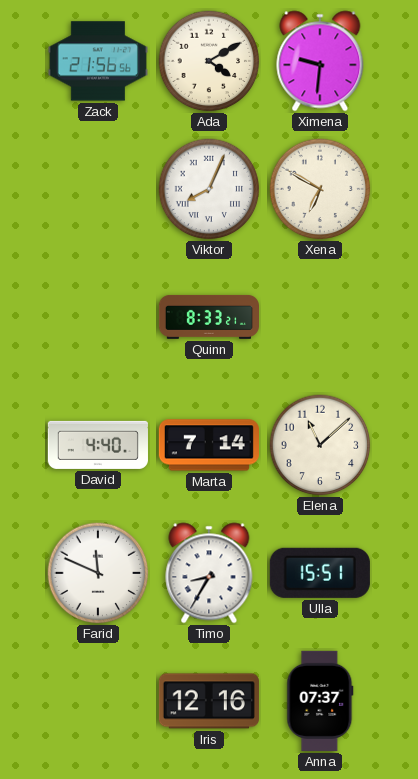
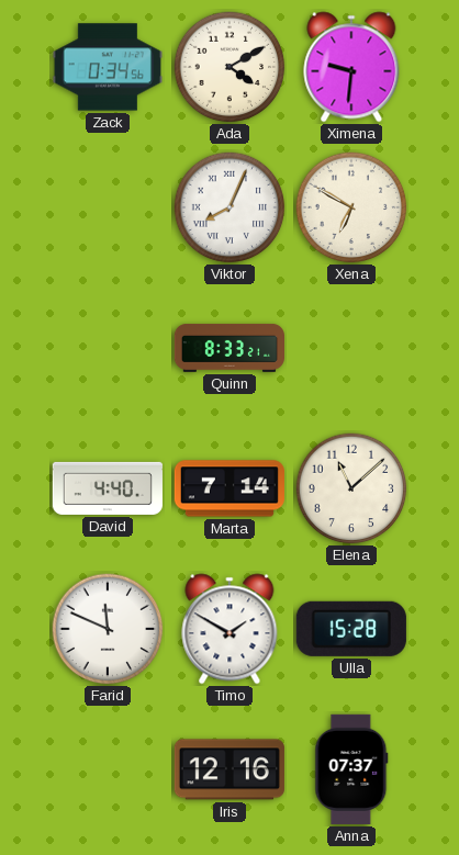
Zack: 21:56 -> 0:34 (108, 67)
Timo: 8:35 -> 1:50 (229, 629)
Ulla: 15:51 -> 15:28 (351, 629)
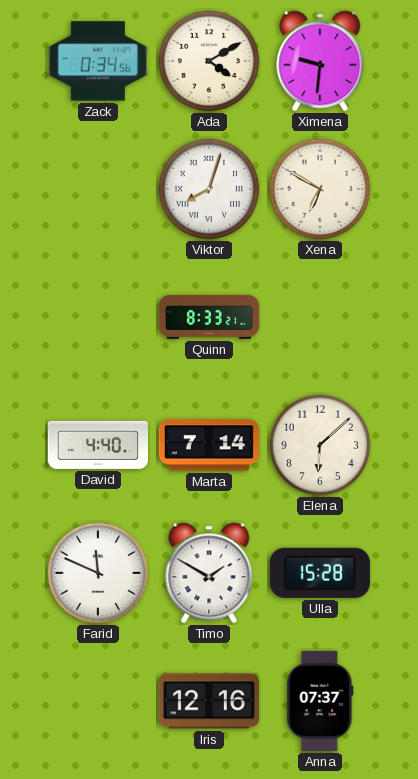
Viktor: 8:04 -> 8:03 (209, 189)
Elena: 11:08 -> 6:08 (320, 445)
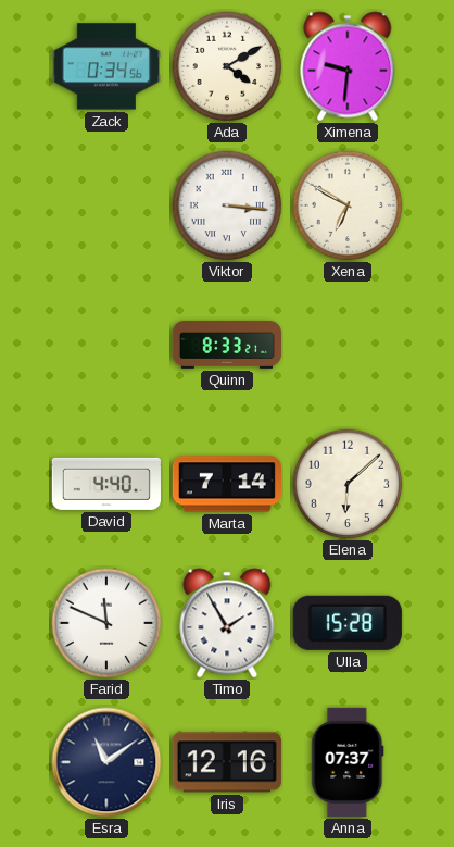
Viktor: 8:03 -> 3:16 (227, 205)
Timo: 1:50 -> 1:55 (227, 623)
Esra: none -> 11:09 (106, 762)
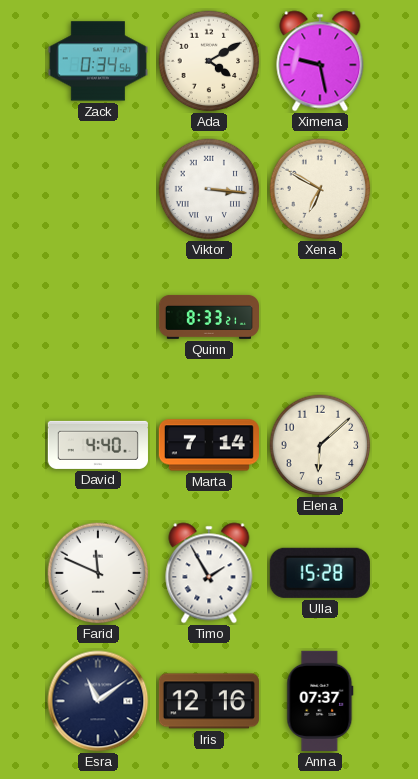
Ximena: 9:31 -> 9:28 (320, 61)
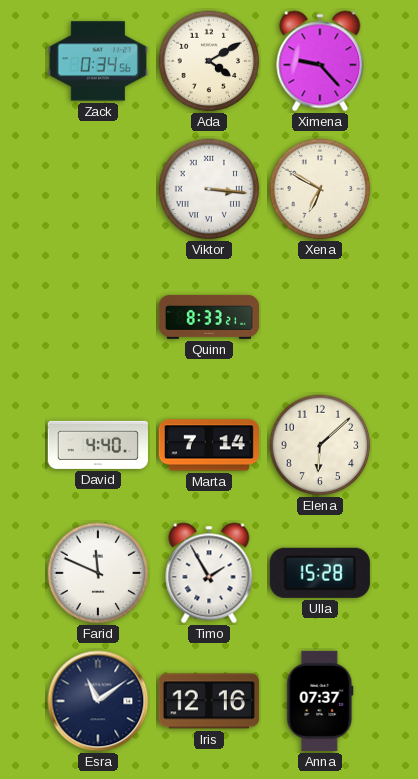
Ximena: 9:28 -> 9:23 (320, 61)
